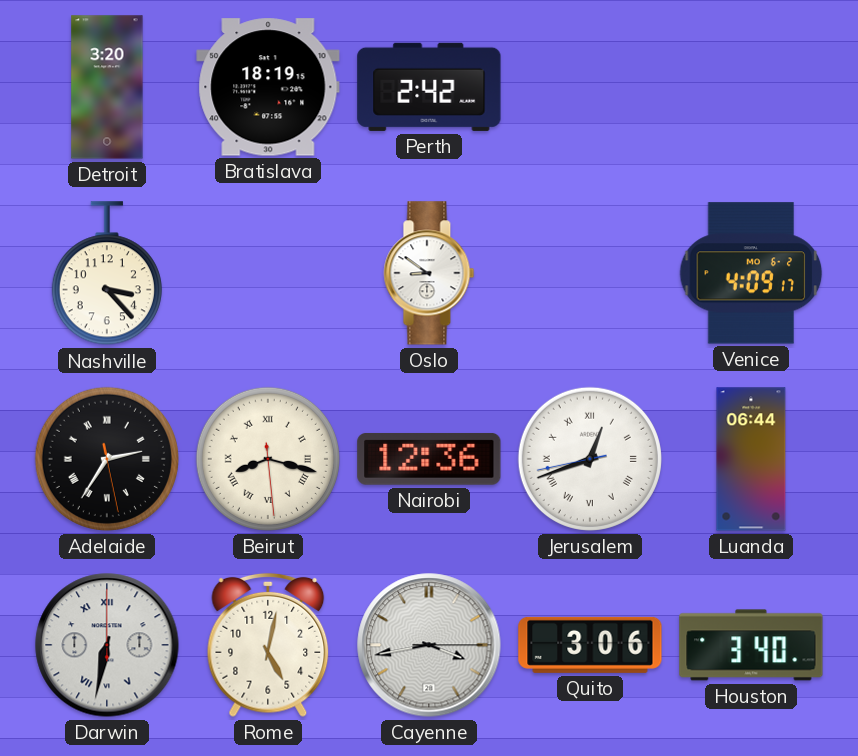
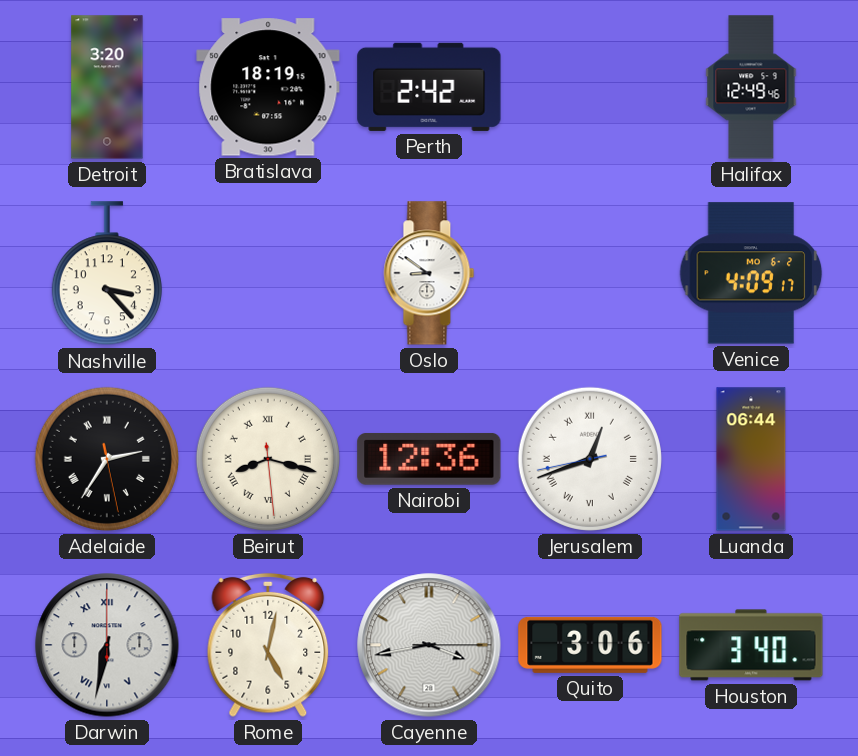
Halifax: none -> 12:49 (751, 87)
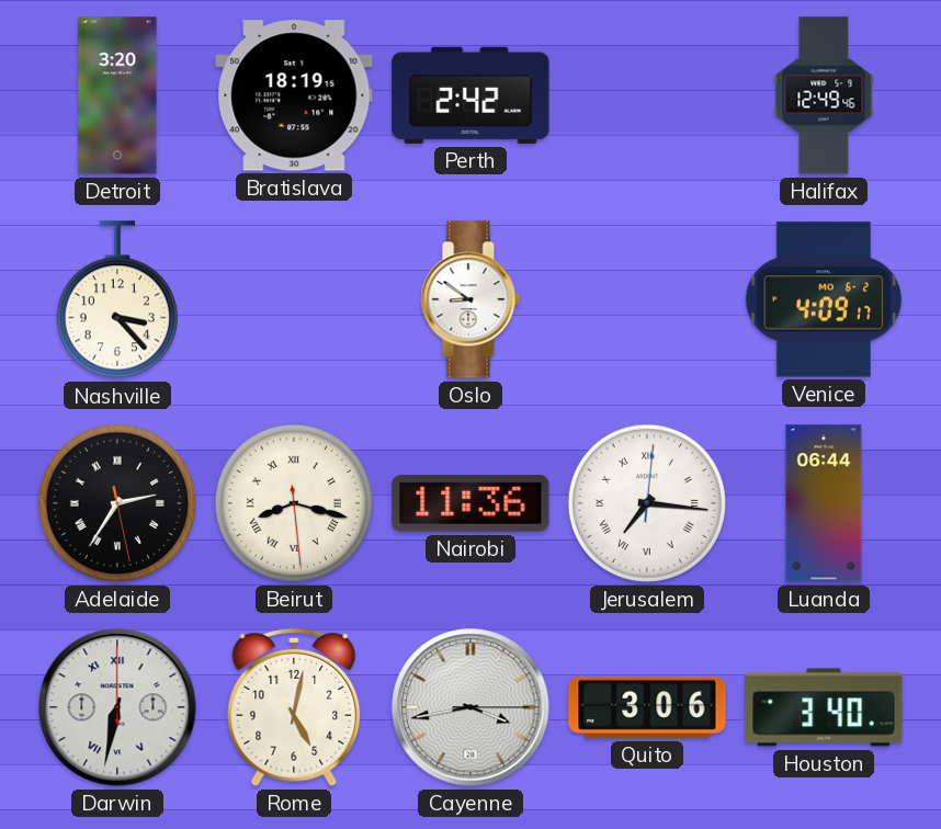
Nairobi: 12:36 -> 11:36 (470, 503)
Jerusalem: 12:41 -> 7:16 (647, 503)
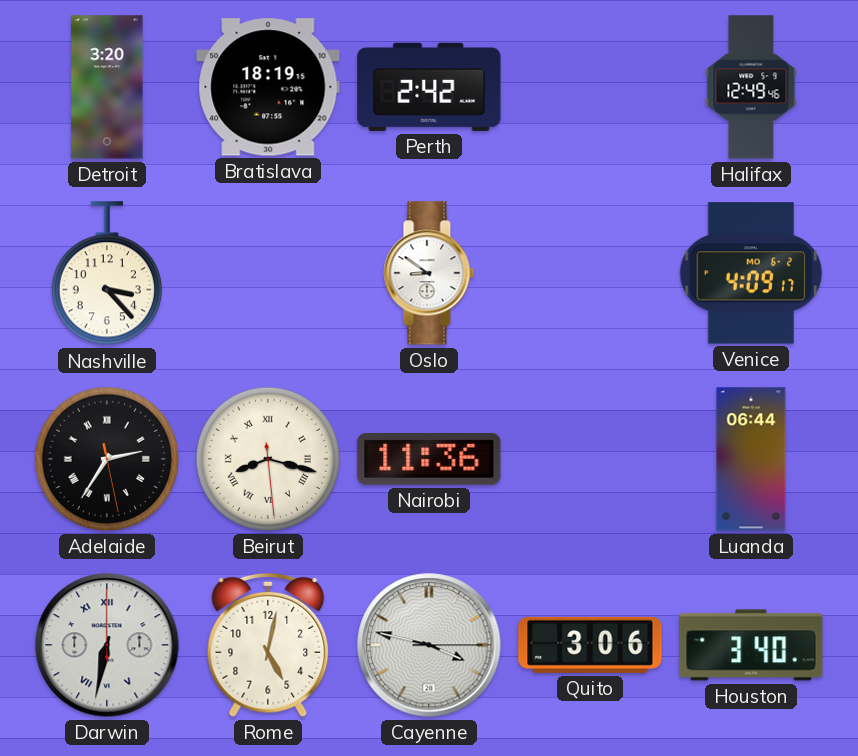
Jerusalem: 7:16 -> none (647, 503)
Cayenne: 3:43 -> 3:47 (429, 645)
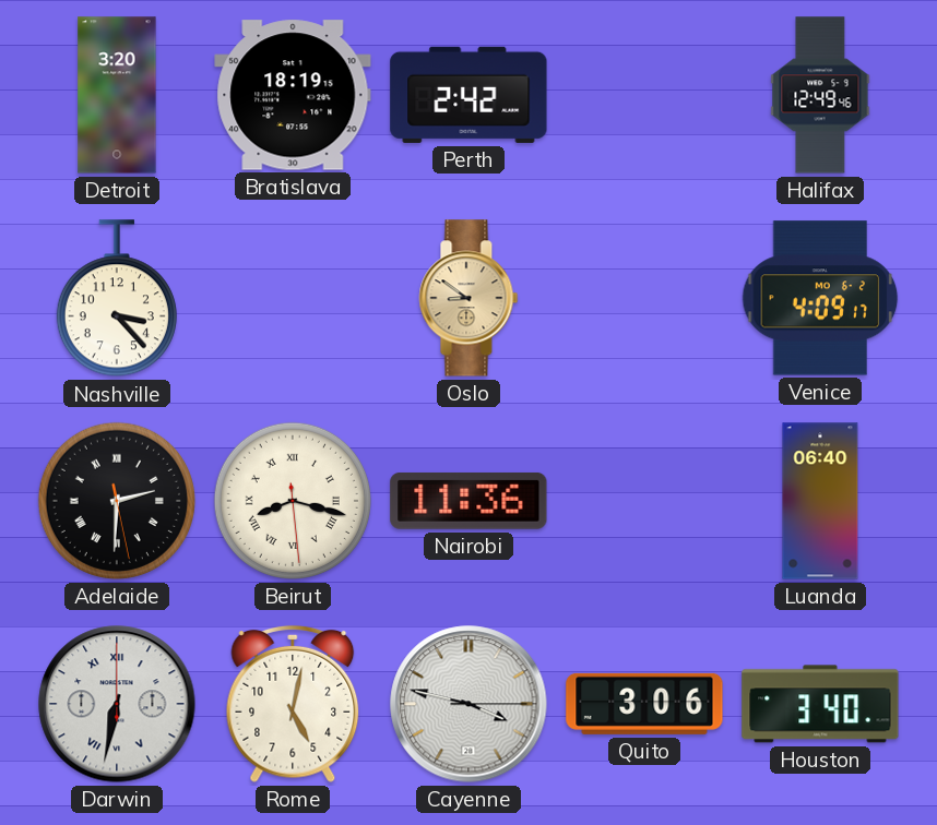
Oslo dial: white -> champagne (468, 298)
Adelaide: 2:35 -> 2:30 (117, 501)
Luanda: 06:44 -> 06:40 (820, 501)
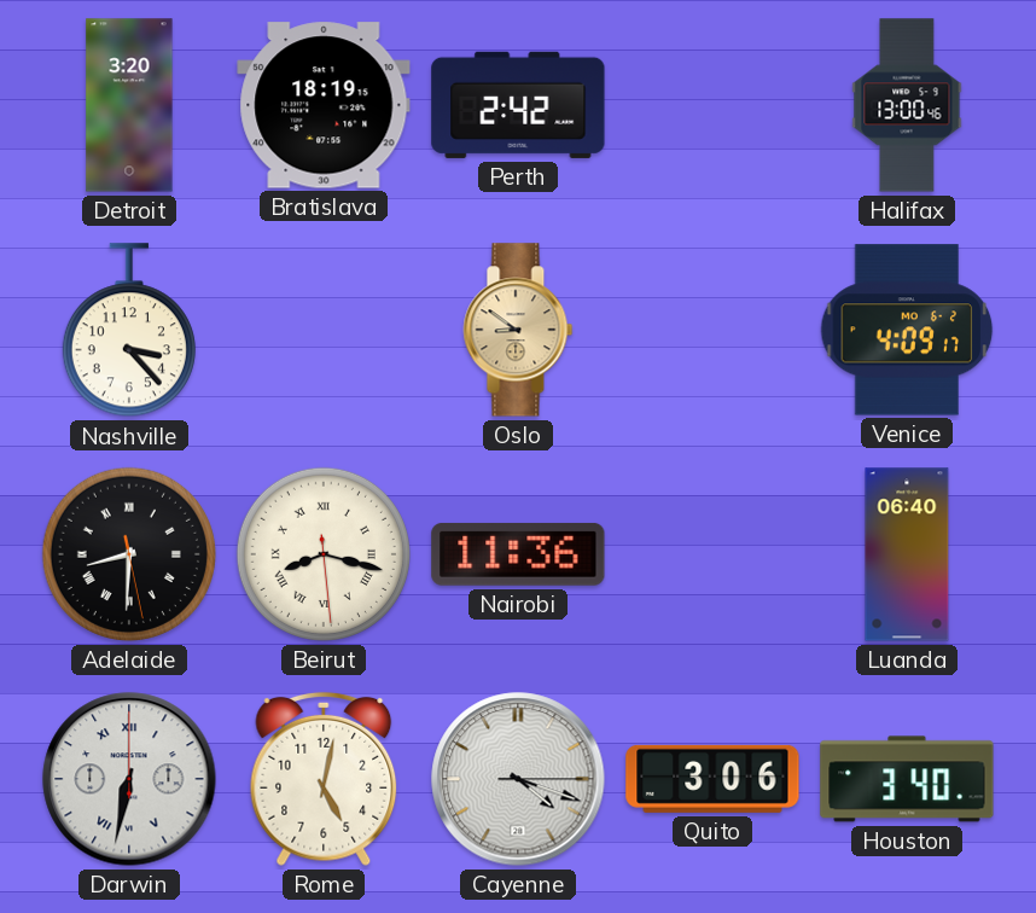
Halifax: 12:49 -> 13:00 (907, 105)
Adelaide: 2:30 -> 8:30 (129, 554)
Cayenne: 3:47 -> 4:18 (518, 779)
